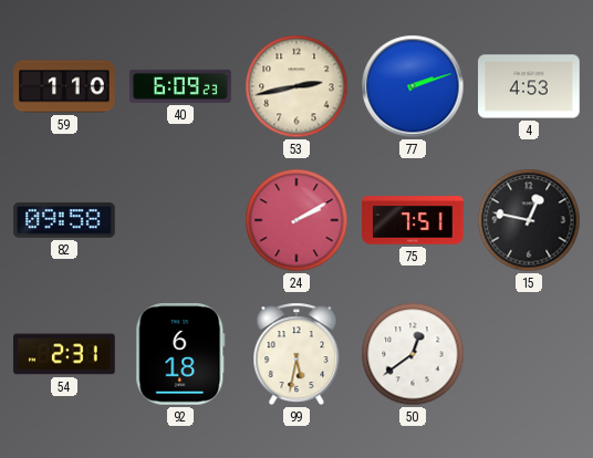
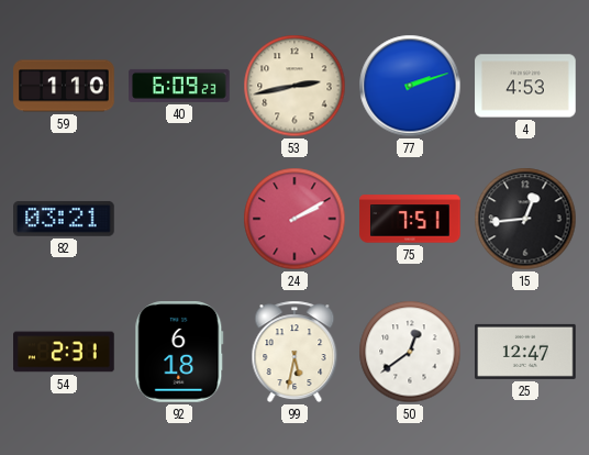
82: 09:58 -> 03:21 (64, 219)
15: 12:47 -> 12:44 (525, 219)
25: none -> 12:47 (525, 352)
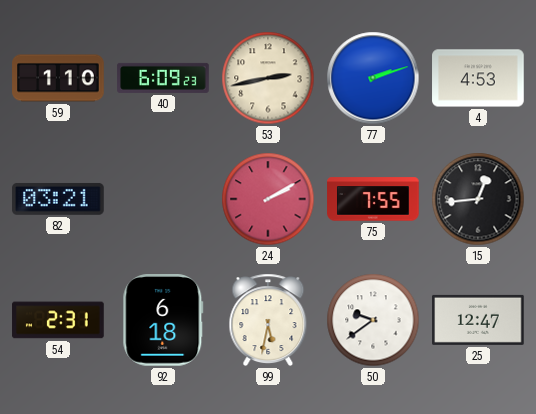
75: 7:51 -> 7:55 (373, 199)
50: 12:39 -> 9:39 (373, 320)
